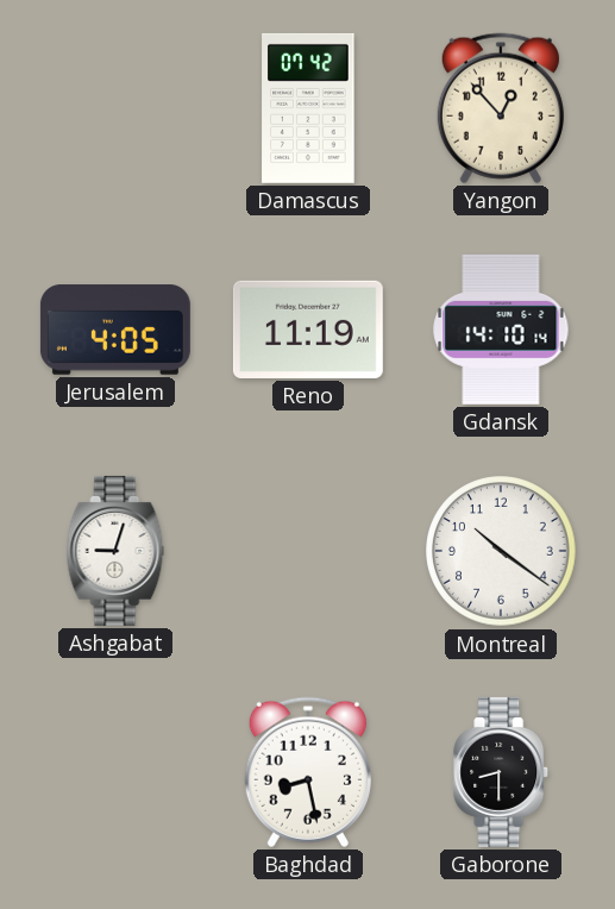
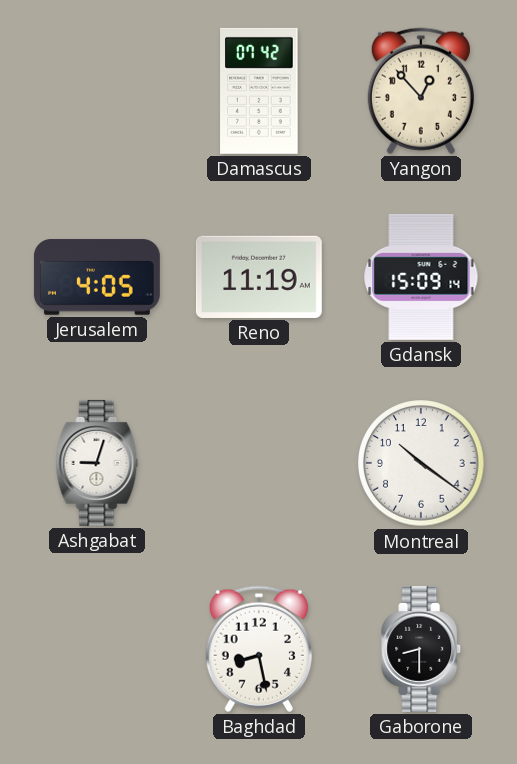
Gdansk: 14:10 -> 15:09 (421, 277)
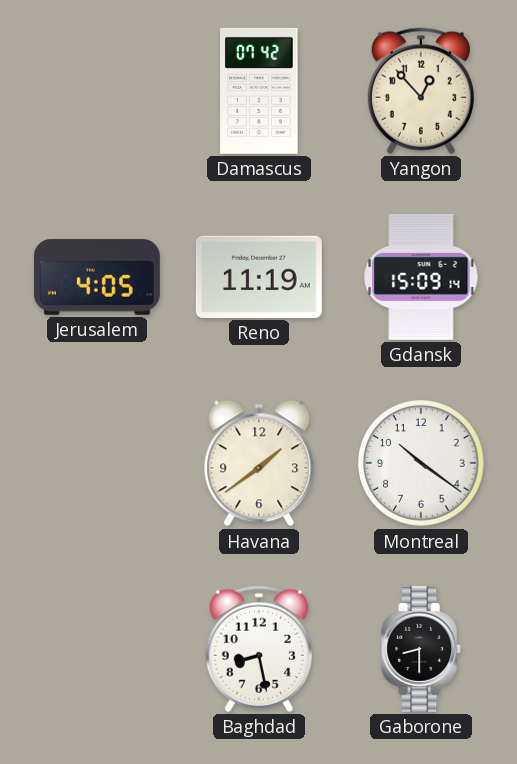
Ashgabat: 9:03 -> none (97, 463)
Havana: none -> 1:39 (259, 463)
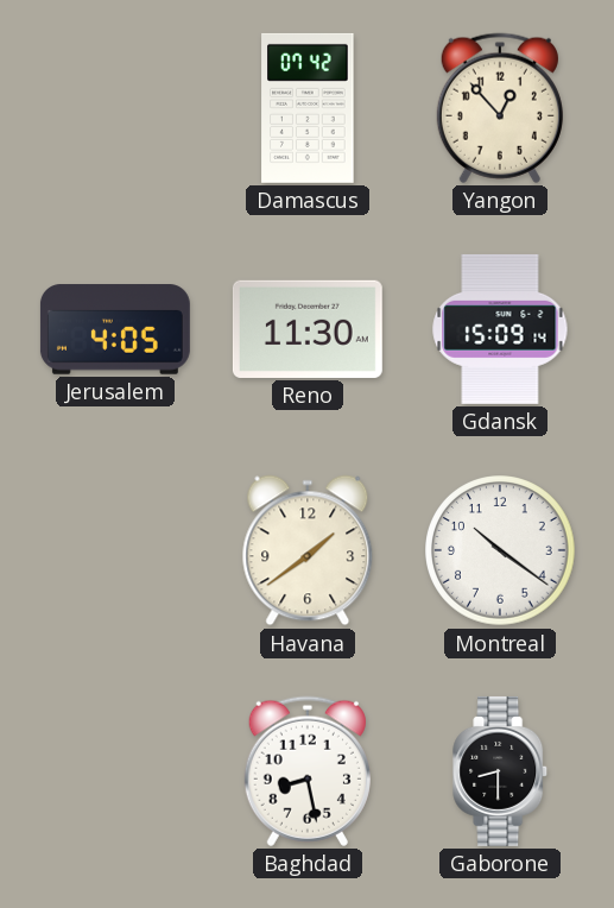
Reno: 11:19 -> 11:30 (308, 329)
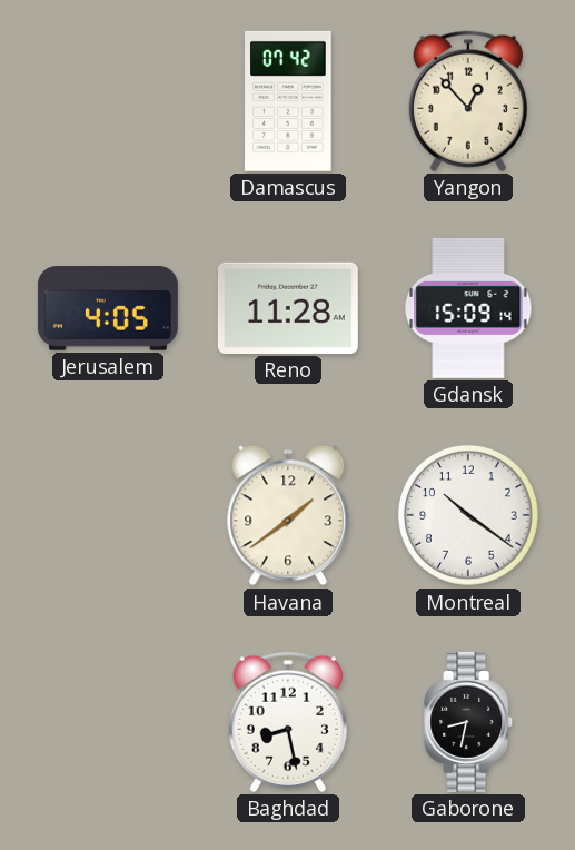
Reno: 11:30 -> 11:28 (288, 308)
Gaborone: 8:30 -> 8:32 (469, 722)
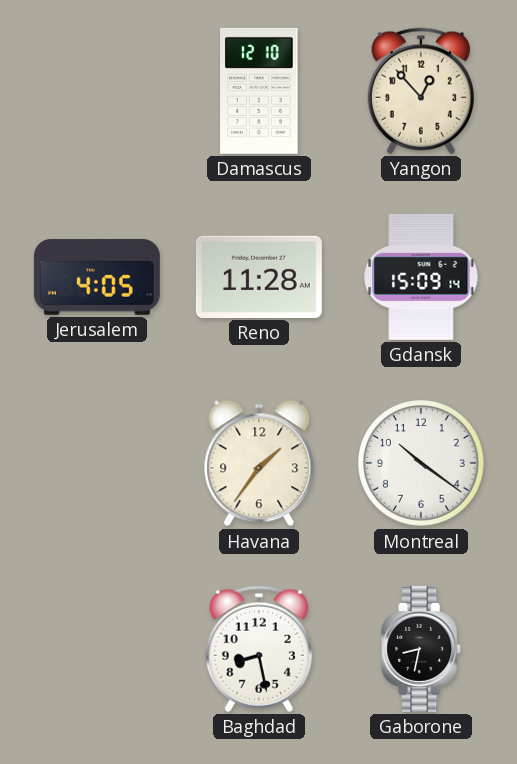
Damascus: 07:42 -> 12:10 (259, 91)
Havana: 1:39 -> 1:36 (259, 463)
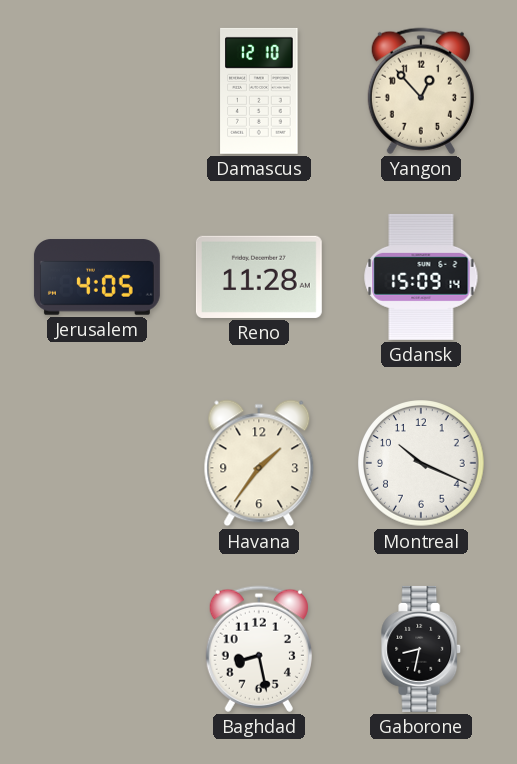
Montreal: 10:21 -> 10:19 (421, 463)
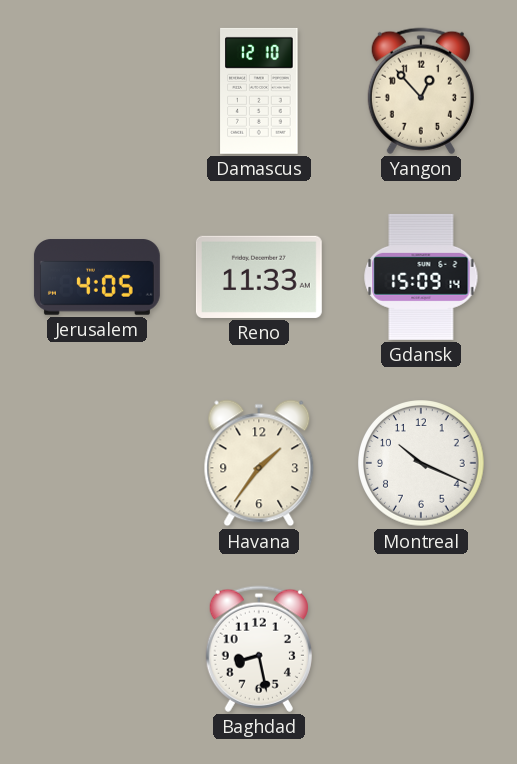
Reno: 11:28 -> 11:33 (259, 277)
Gaborone: 8:32 -> none (422, 649)
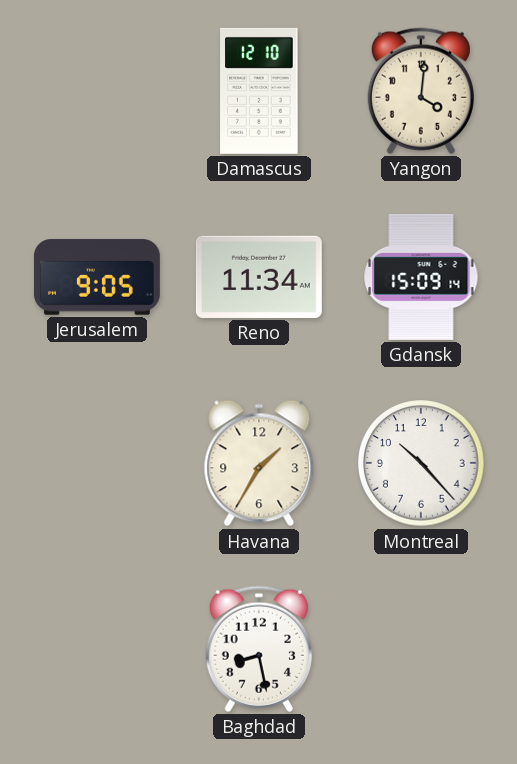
Yangon: 12:53 -> 4:01 (421, 91)
Jerusalem: 4:05 -> 9:05 (97, 277)
Reno: 11:33 -> 11:34 (259, 277)
Havana: 1:36 -> 1:35 (259, 463)
Montreal: 10:19 -> 10:23 (421, 463)
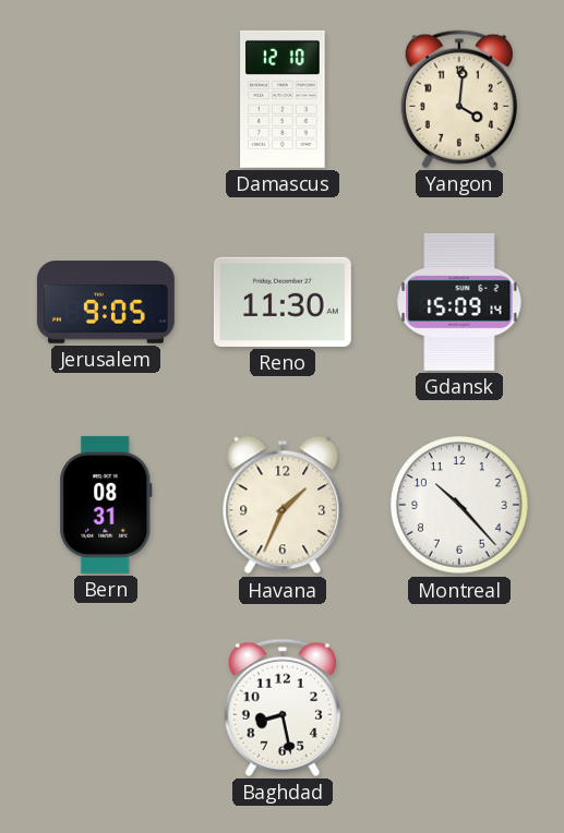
Reno: 11:34 -> 11:30 (283, 302)
Bern: none -> 08:31 (106, 505)
Havana: 1:35 -> 1:34 (283, 505)
